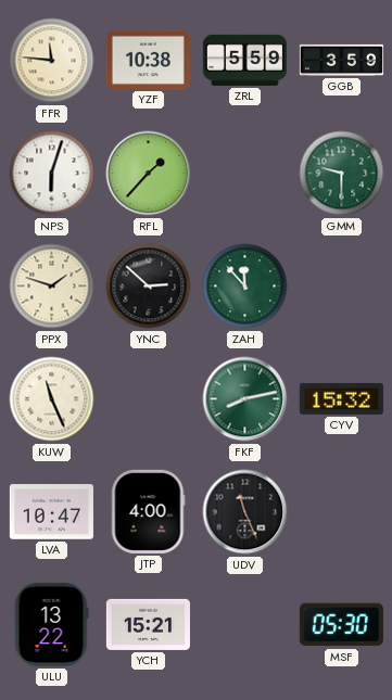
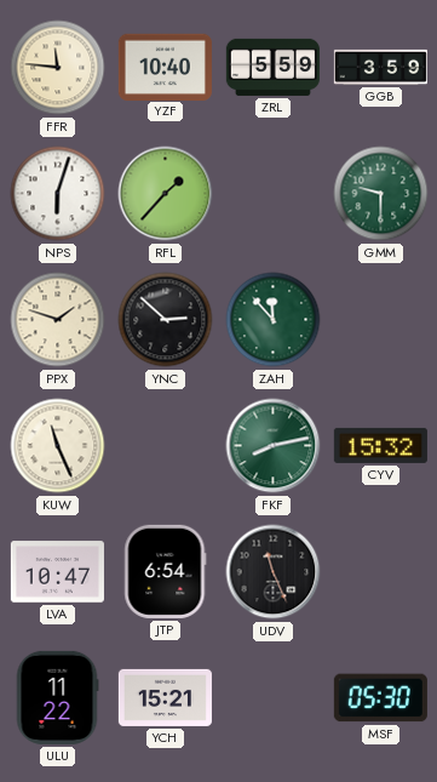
YZF: 10:38 -> 10:40 (165, 67)
JTP: 4:00 -> 6:54 (166, 571)
ULU: 13:22 -> 11:22 (57, 697)
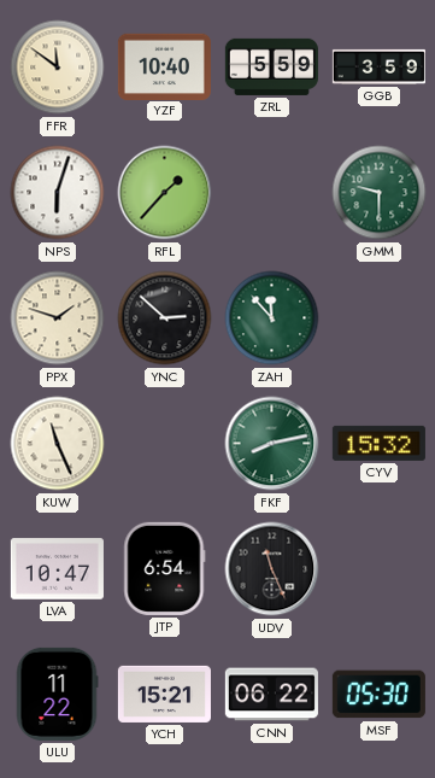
FFR: 11:46 -> 11:51 (58, 68)
CNN: none -> 06:22 (271, 695)
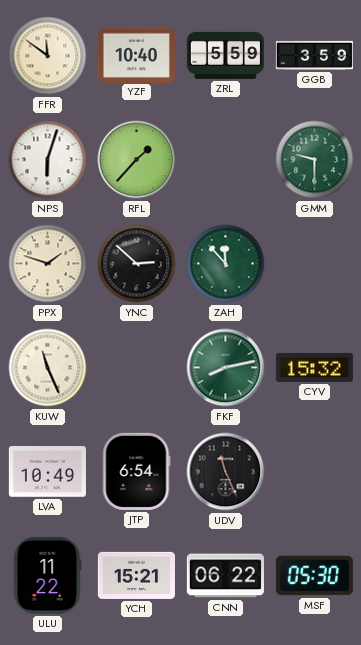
LVA: 10:47 -> 10:49 (47, 472)
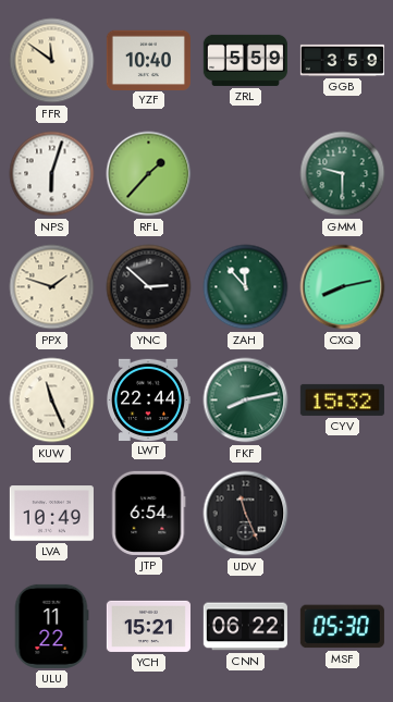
CXQ: none -> 8:13 (343, 287)
LWT: none -> 22:44 (149, 399)
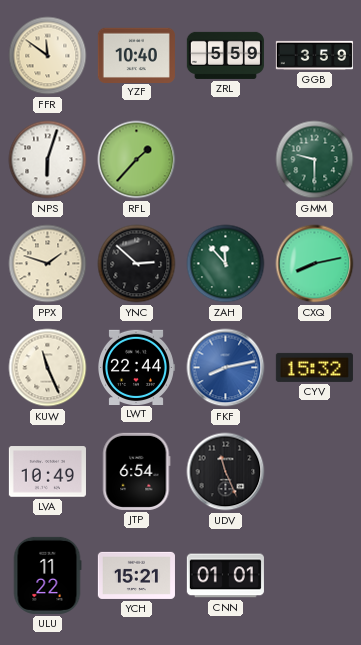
FKF dial: green -> blue (226, 368)
CNN: 06:22 -> 01:01 (225, 576)
MSF: 05:30 -> none (342, 627)
